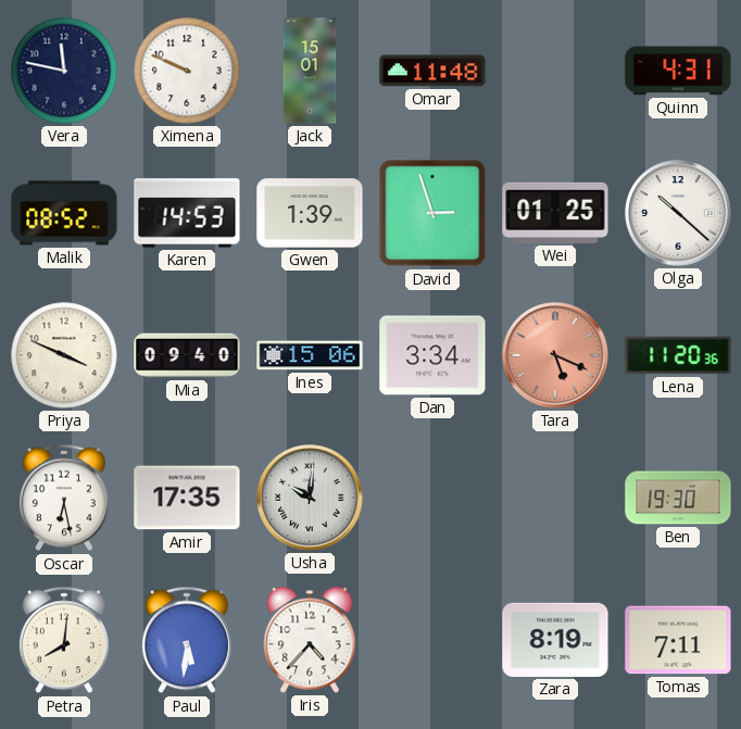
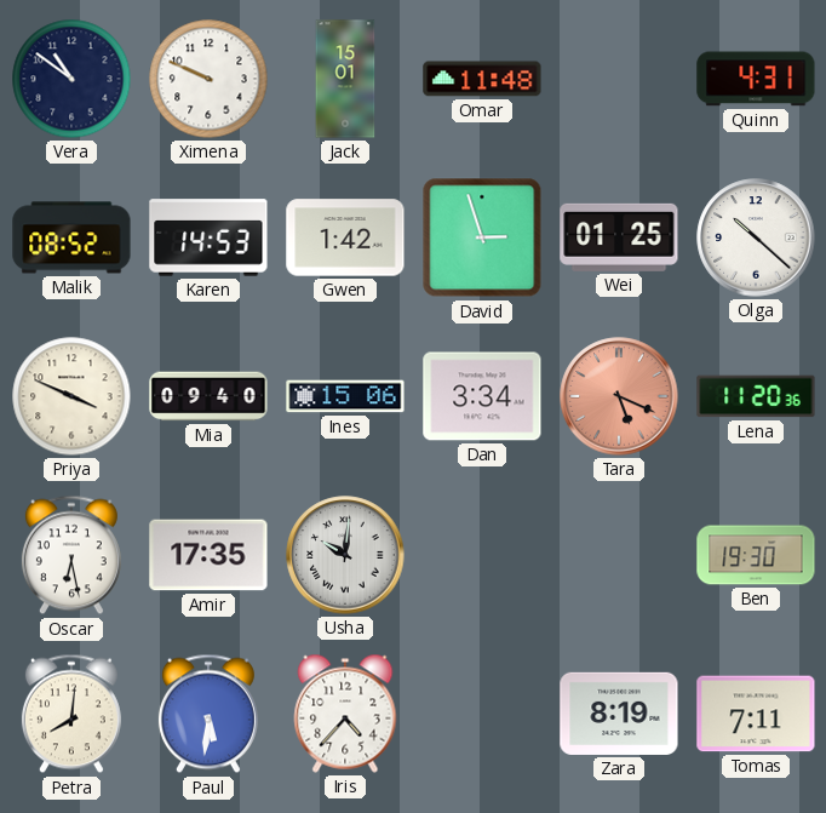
Vera: 11:47 -> 10:51 (71, 79)
Gwen: 1:39 -> 1:42 (345, 237)
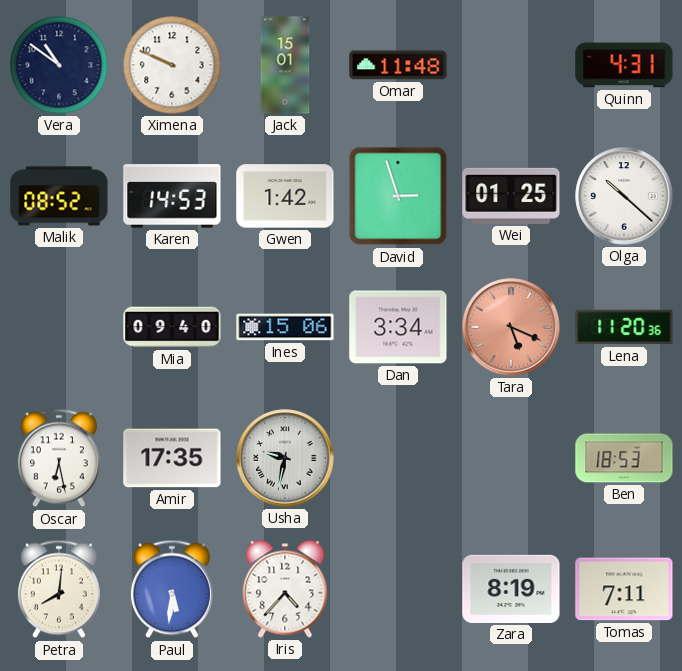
Priya: 3:49 -> none (71, 396)
Usha: 10:01 -> 9:32 (285, 458)
Ben: 19:30 -> 18:53 (624, 458)
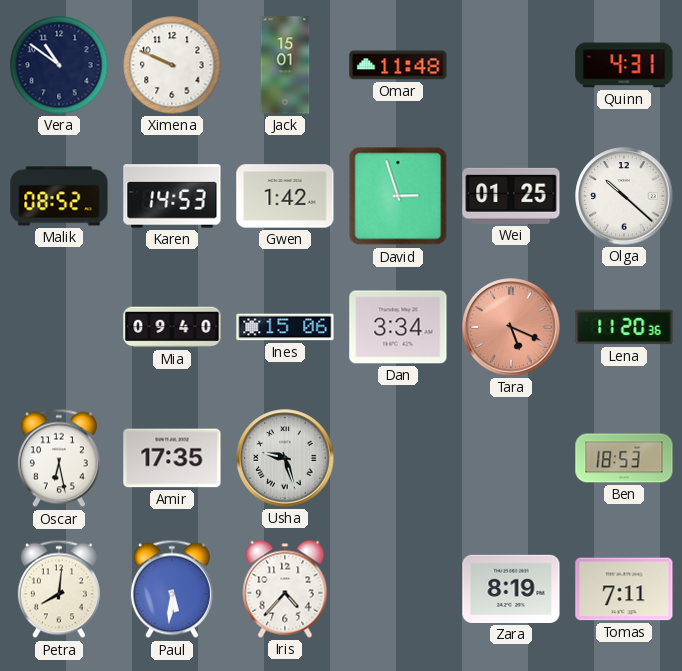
Usha: 9:32 -> 9:27 (285, 458)
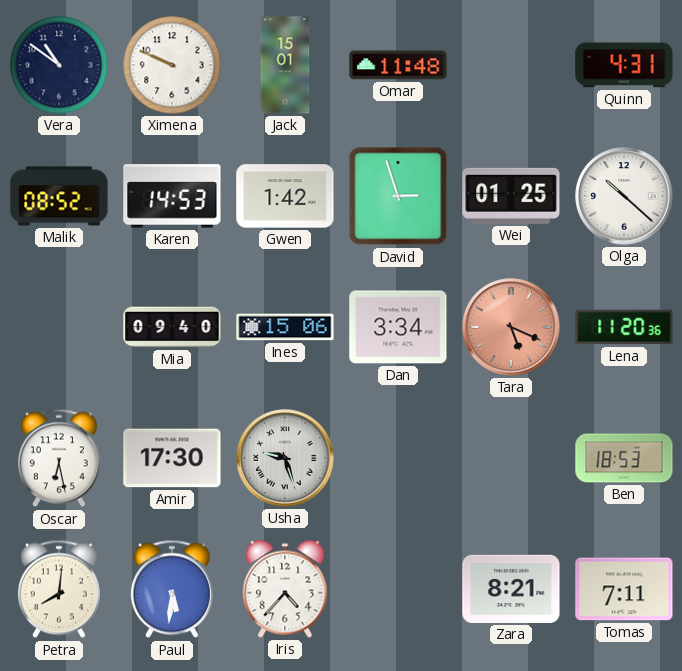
Amir: 17:35 -> 17:30 (172, 458)
Zara: 8:19 -> 8:21 (511, 589)
